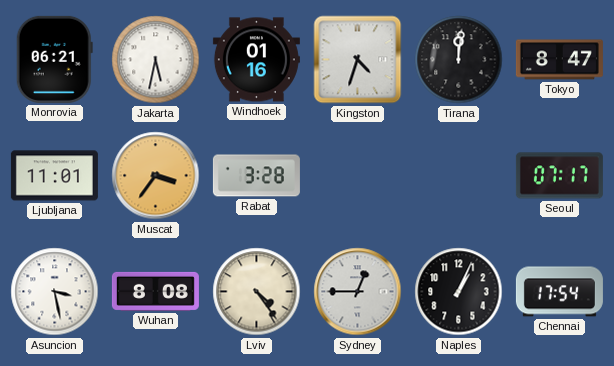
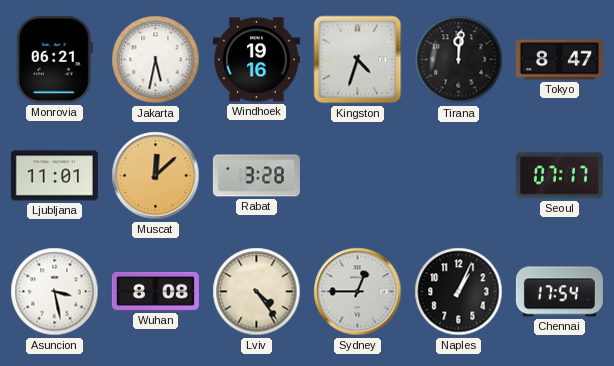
Windhoek: 01:16 -> 19:16 (256, 60)
Muscat: 3:36 -> 12:08 (156, 176)
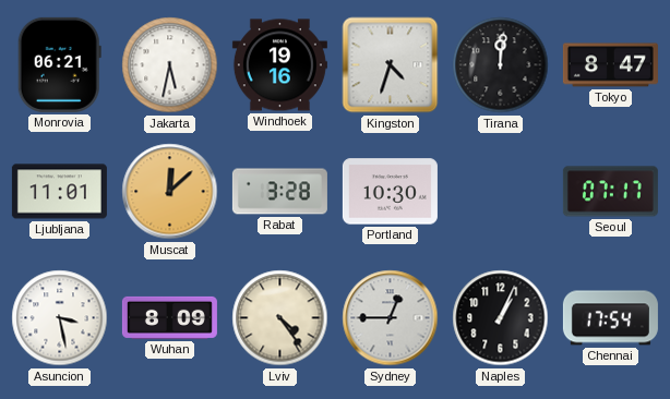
Portland: none -> 10:30 (390, 192)
Wuhan: 8:08 -> 8:09 (169, 317)
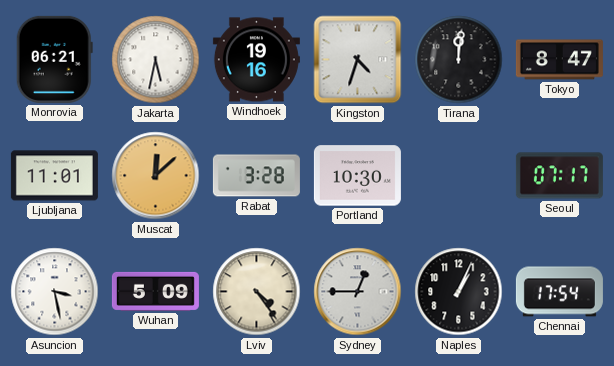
Wuhan: 8:09 -> 5:09 (155, 291)
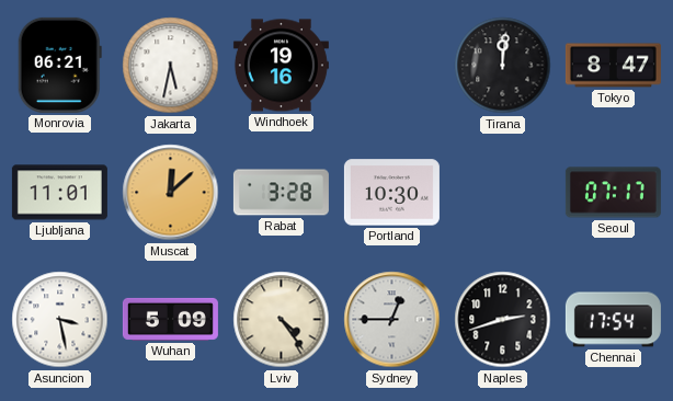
Kingston: 4:33 -> none (358, 60)
Naples: 1:04 -> 2:42 (503, 320)
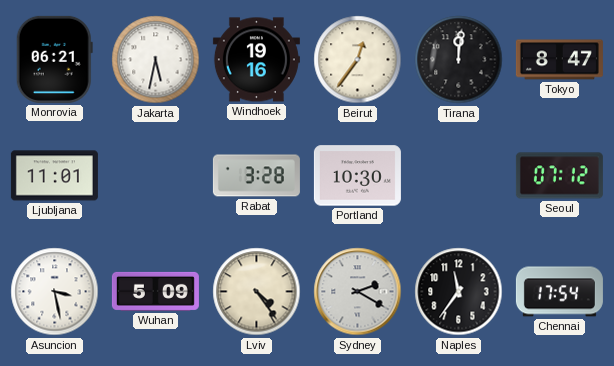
Beirut: none -> 12:36 (358, 60)
Muscat: 12:08 -> none (171, 193)
Seoul: 07:17 -> 07:12 (559, 176)
Sydney: 12:45 -> 2:20 (358, 292)
Naples: 2:42 -> 11:36 (459, 292)
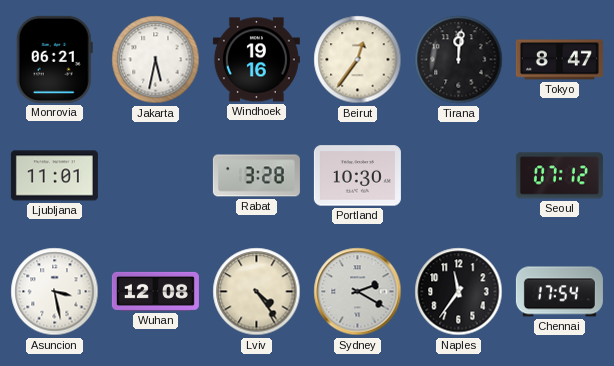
Wuhan: 5:09 -> 12:08 (155, 291)
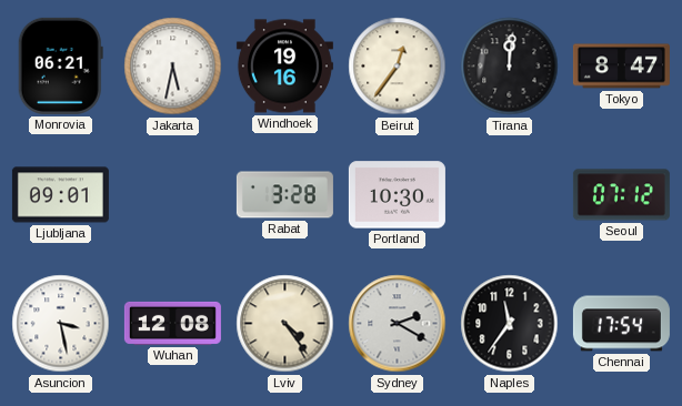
Ljubljana: 11:01 -> 09:01 (60, 195)
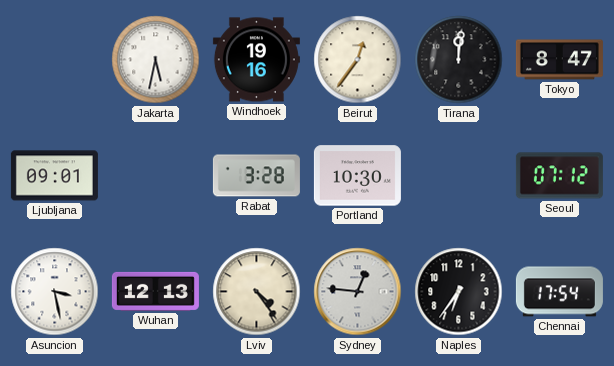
Monrovia: 06:21 -> none (60, 65)
Wuhan: 12:08 -> 12:13 (155, 291)
Sydney: 2:20 -> 12:46 (358, 292)
Naples: 11:36 -> 6:36 (459, 292)
